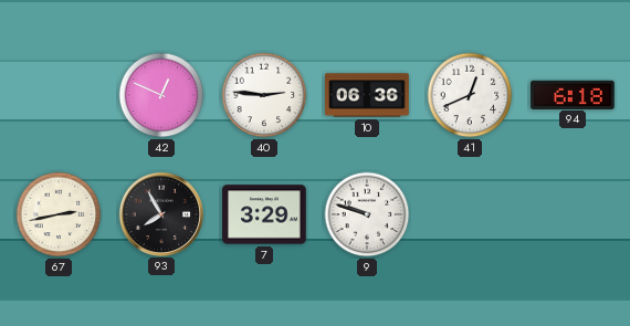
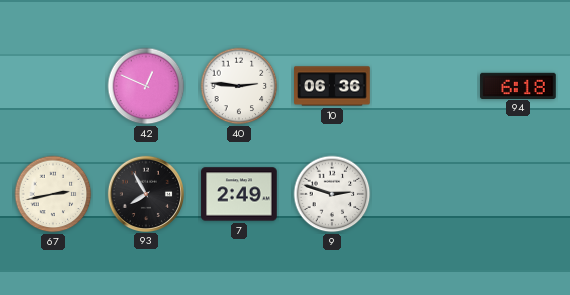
41: 12:41 -> none (470, 95)
7: 3:29 -> 2:49 (239, 194)
9: 9:48 -> 2:48 (332, 194)
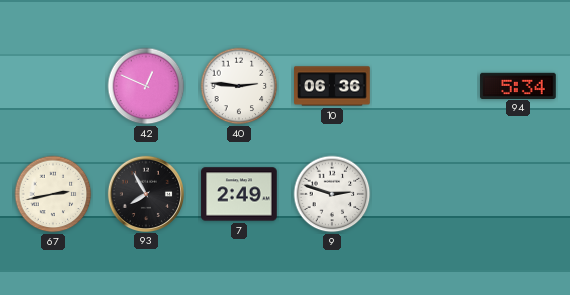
94: 6:18 -> 5:34 (518, 85)
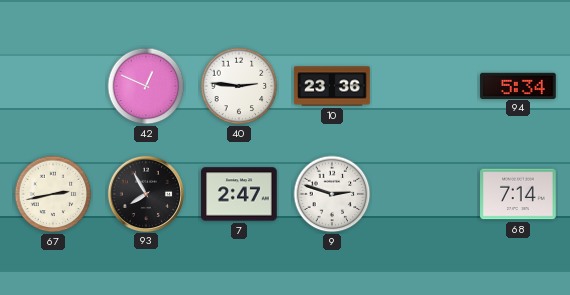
10: 06:36 -> 23:36 (332, 86)
7: 2:49 -> 2:47 (239, 194)
68: none -> 7:14 (518, 194)
